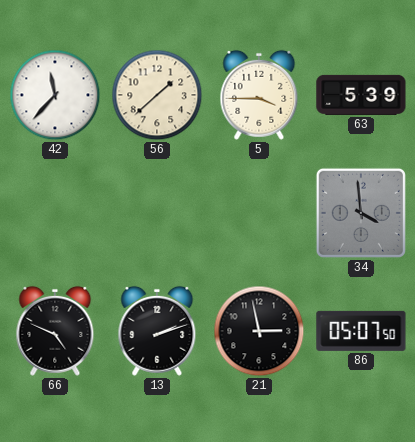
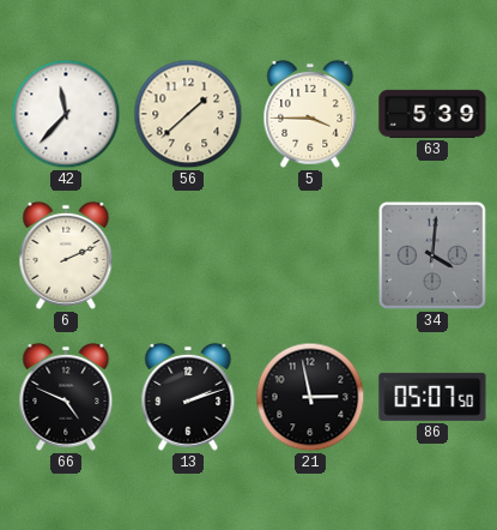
6: none -> 2:11 (66, 255)
34: 3:59 -> 4:01 (432, 255)
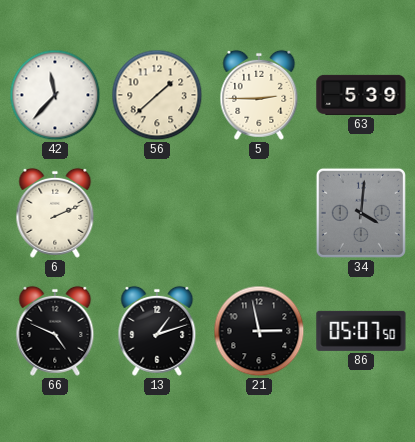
5: 3:45 -> 2:45 (259, 95)
13: 2:12 -> 1:12 (157, 331)
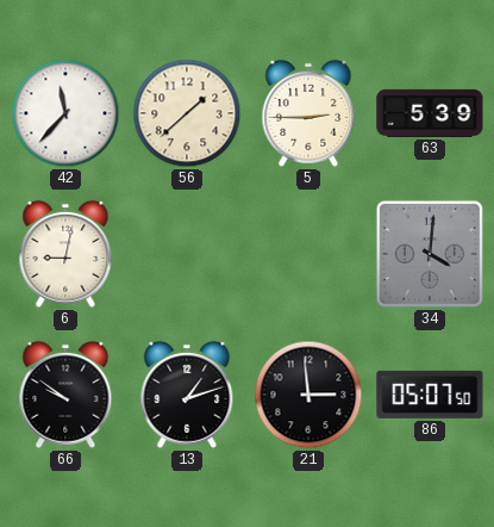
6: 2:11 -> 9:02 (65, 254)
66: 4:49 -> 9:51 (65, 395)
21: 2:58 -> 2:59 (308, 395)
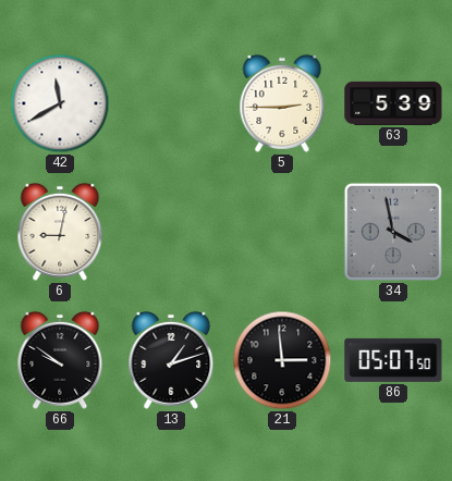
42: 11:37 -> 11:40 (60, 103)
56: 1:38 -> none (187, 113)
34: 4:01 -> 3:58 (393, 232)
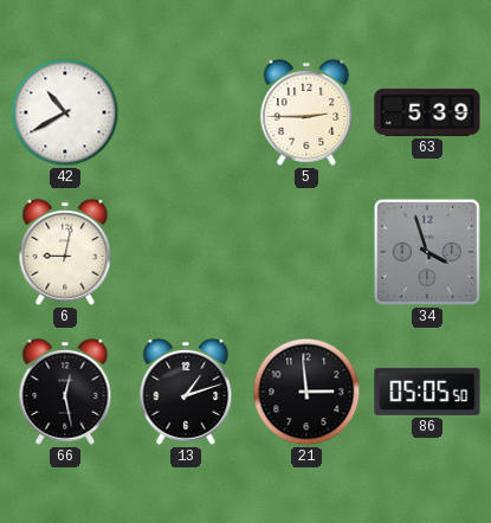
42: 11:40 -> 10:40 (65, 112)
34: 3:58 -> 3:57 (427, 252)
66: 9:51 -> 12:28 (65, 392)
86: 05:07 -> 05:05 (427, 392)
